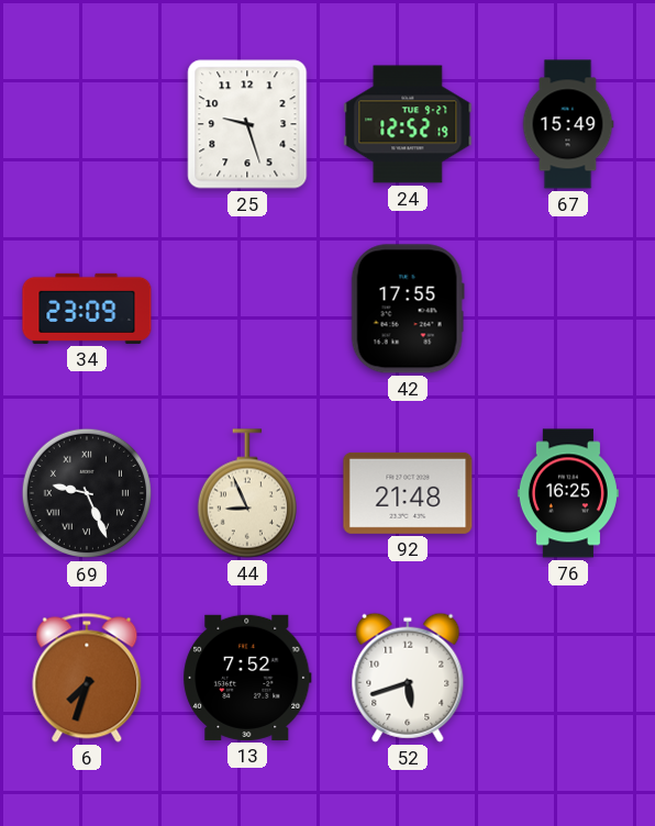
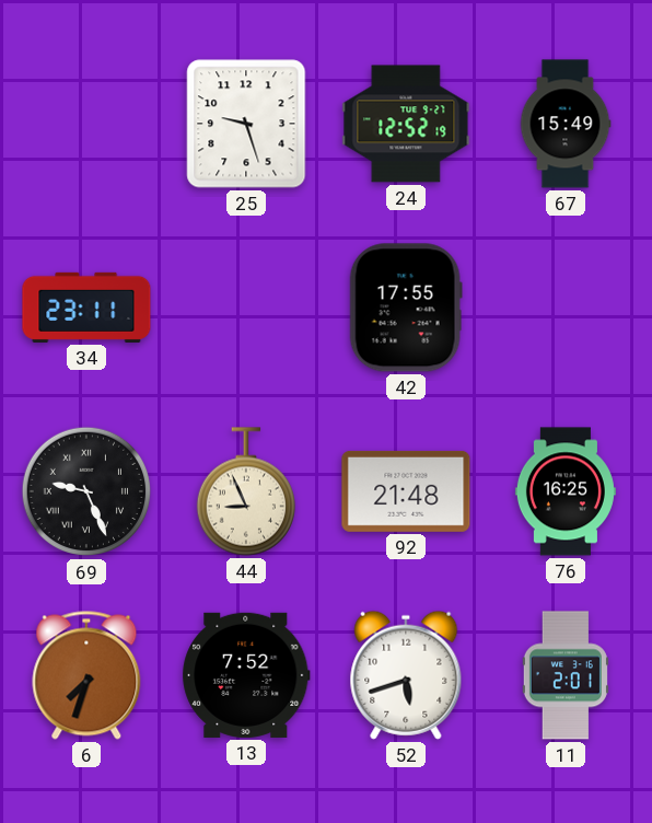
34: 23:09 -> 23:11 (86, 308)
11: none -> 2:01 (566, 675)
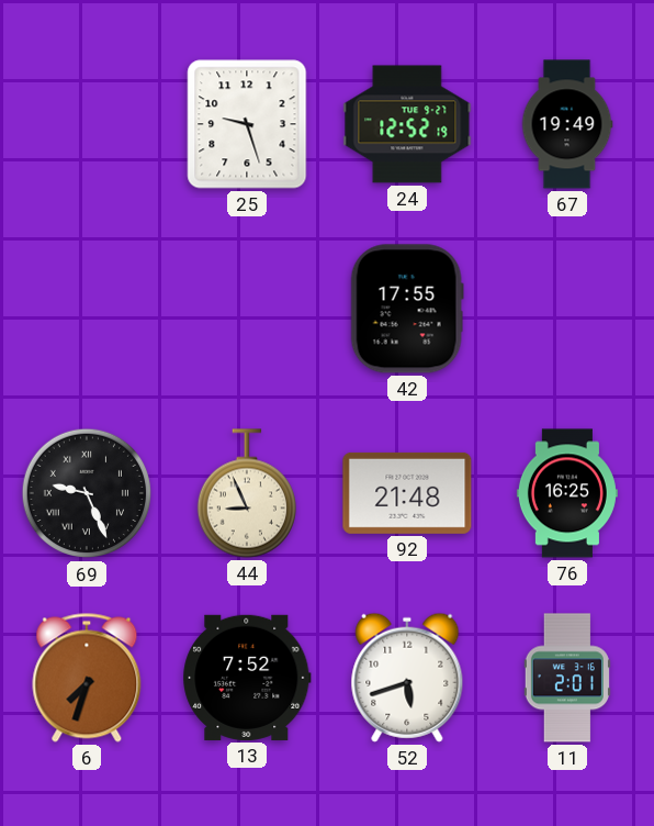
67: 15:49 -> 19:49 (567, 124)
34: 23:11 -> none (86, 308)
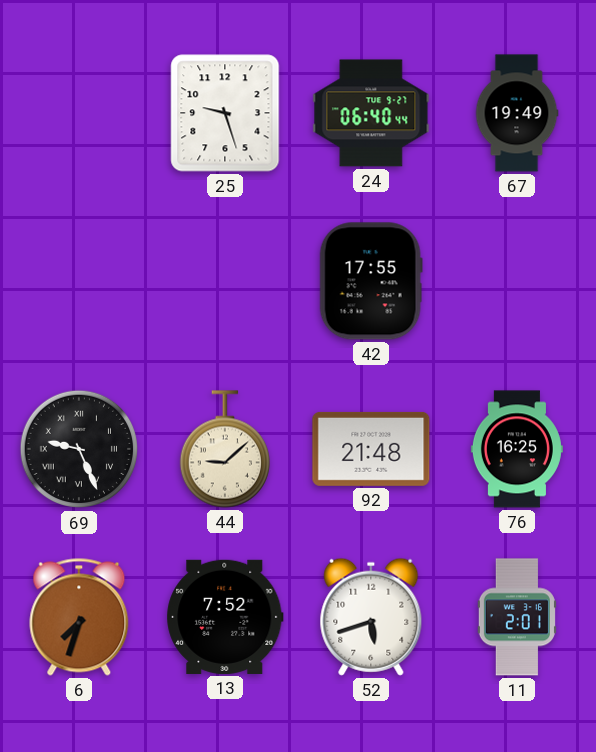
24: 12:52 -> 06:40 (371, 113)
44: 8:56 -> 9:08 (225, 449)
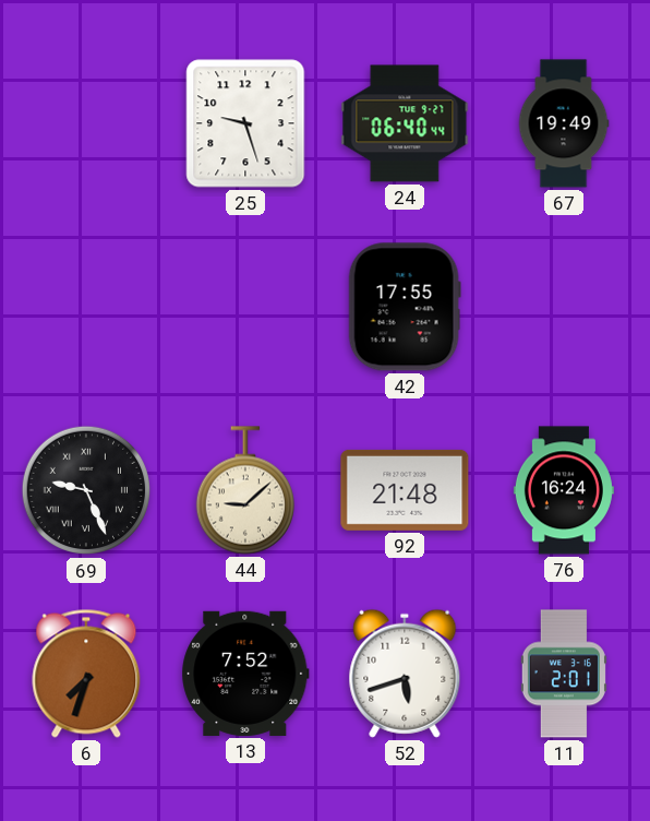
76: 16:25 -> 16:24 (564, 490)
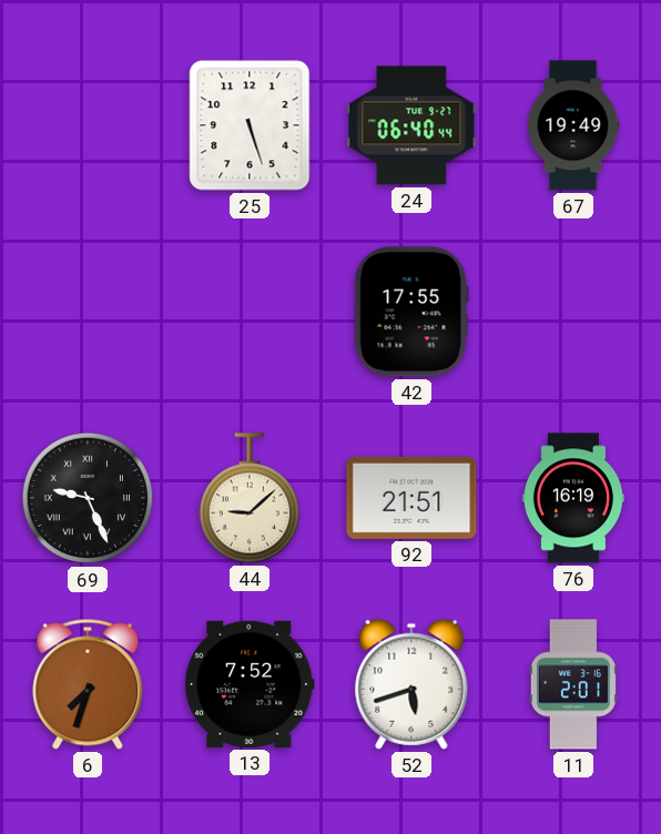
25: 9:27 -> 5:27 (250, 125)
92: 21:48 -> 21:51 (411, 498)
76: 16:24 -> 16:19 (573, 498)
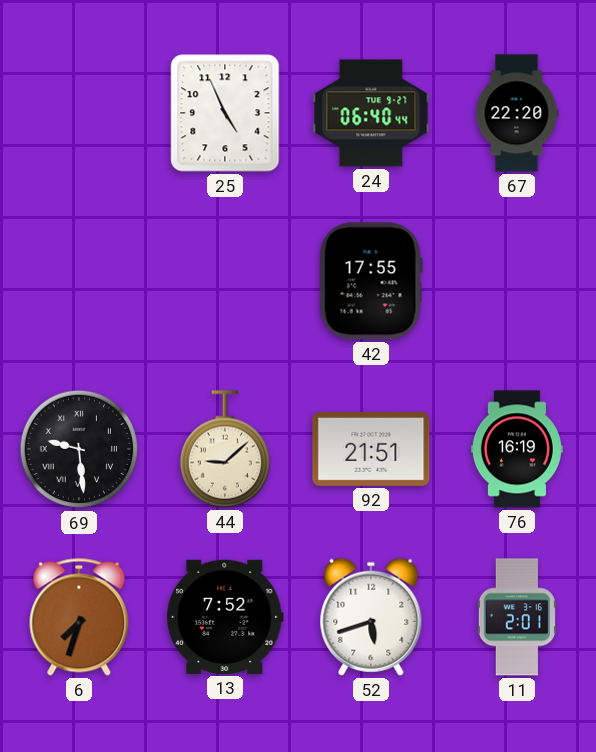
25: 5:27 -> 4:56 (225, 113)
67: 19:49 -> 22:20 (517, 113)
69: 9:26 -> 9:29 (79, 449)
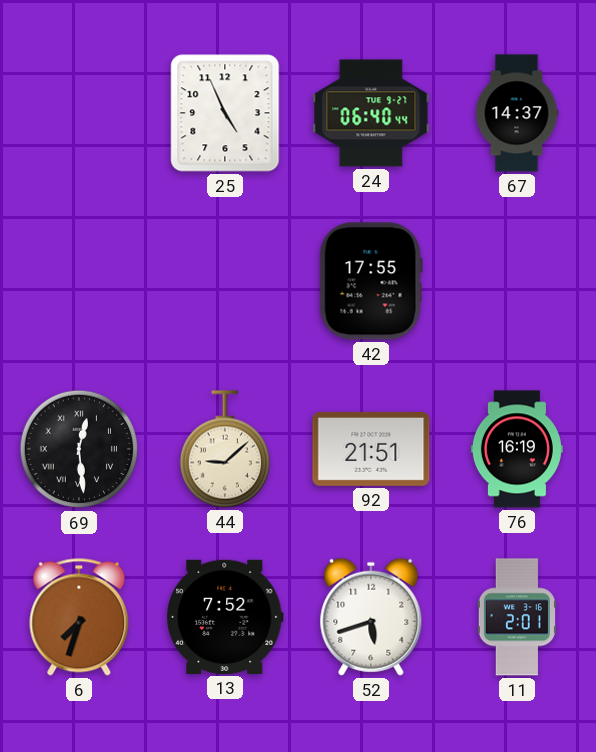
67: 22:20 -> 14:37 (517, 113)
69: 9:29 -> 12:29 (79, 449)
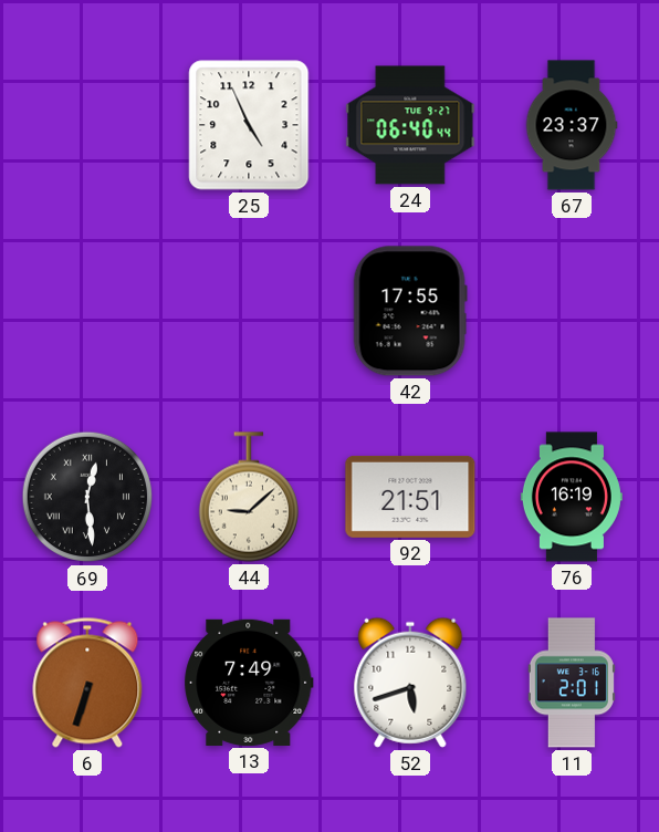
67: 14:37 -> 23:37 (572, 125)
6: 7:33 -> 6:33 (87, 683)
13: 7:52 -> 7:49 (249, 683)
